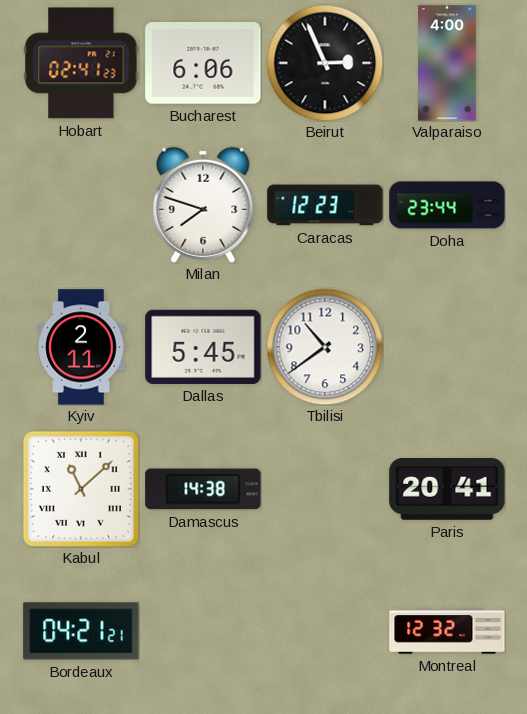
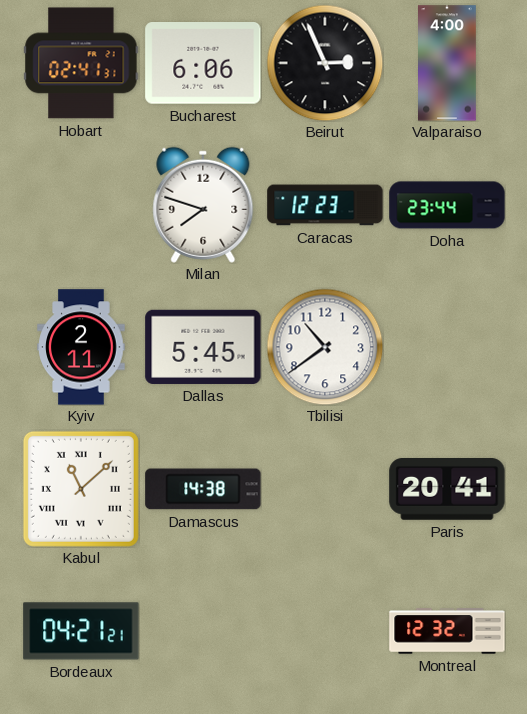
Hobart: 02:41:23 -> 02:41:31 (81, 63)
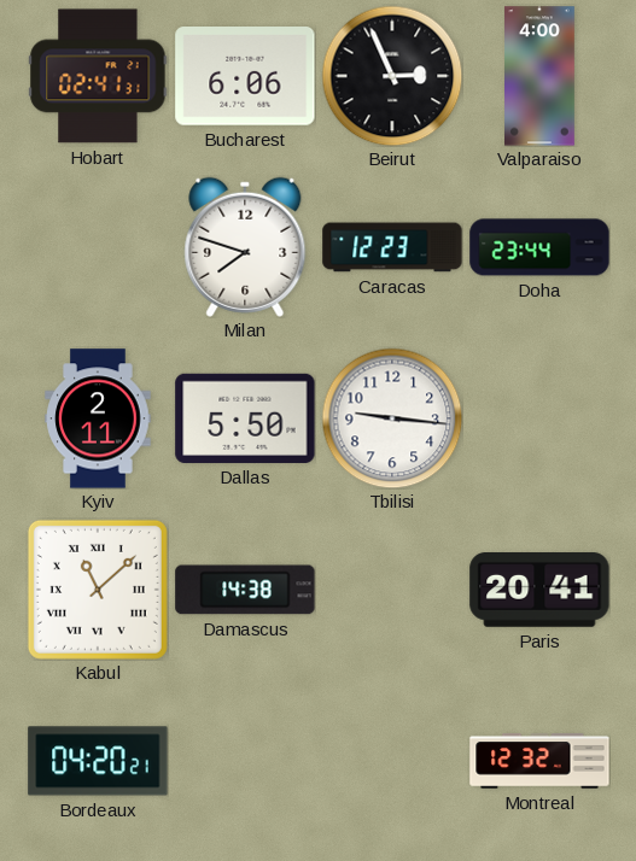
Dallas: 5:45 -> 5:50 (245, 418)
Tbilisi: 10:39 -> 9:16 (392, 418)
Bordeaux: 04:21 -> 04:20 (98, 761)
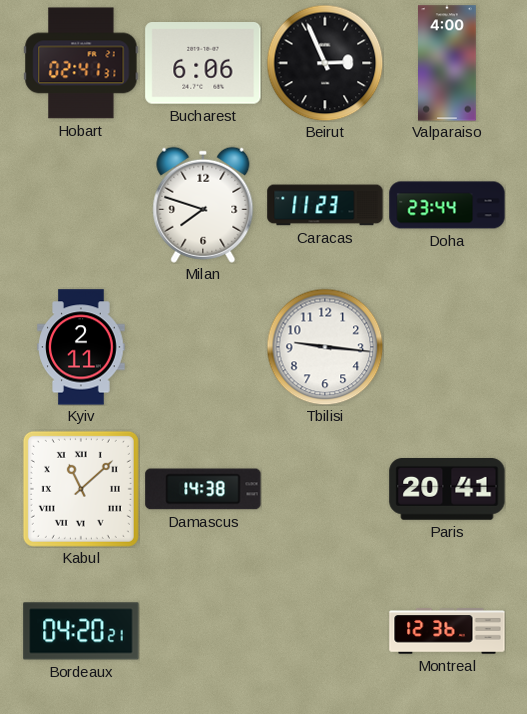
Caracas: 12:23 -> 11:23 (325, 205)
Dallas: 5:50 -> none (245, 418)
Montreal: 12:32 -> 12:36 (447, 631)
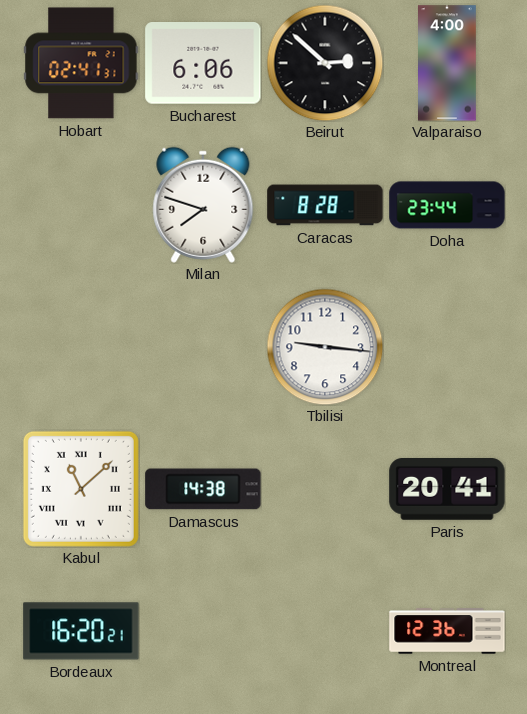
Beirut: 2:56 -> 2:52 (325, 63)
Caracas: 11:23 -> 8:28 (325, 205)
Kyiv: 2:11 -> none (81, 347)
Bordeaux: 04:20 -> 16:20 (81, 631)
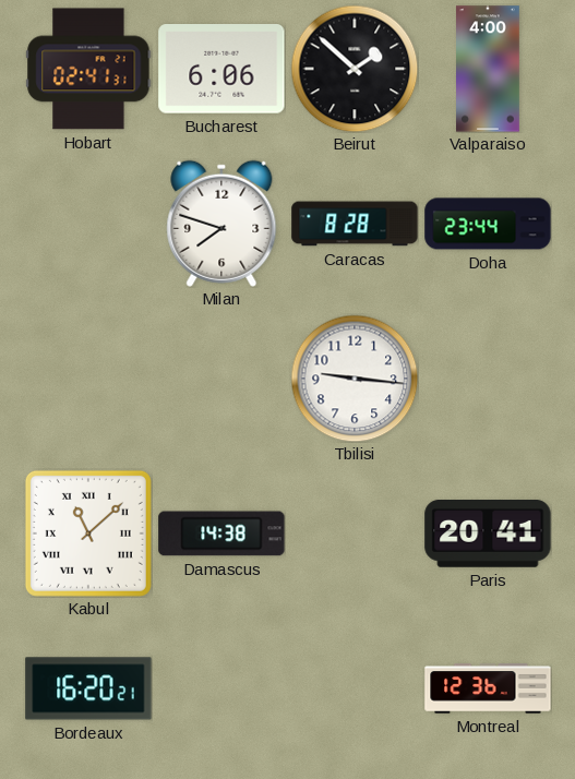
Beirut: 2:52 -> 1:52 (355, 69)
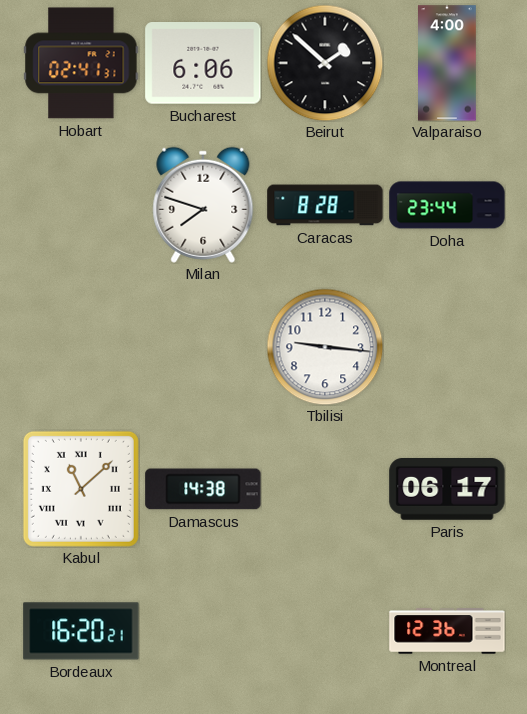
Paris: 20:41 -> 06:17 (447, 490)
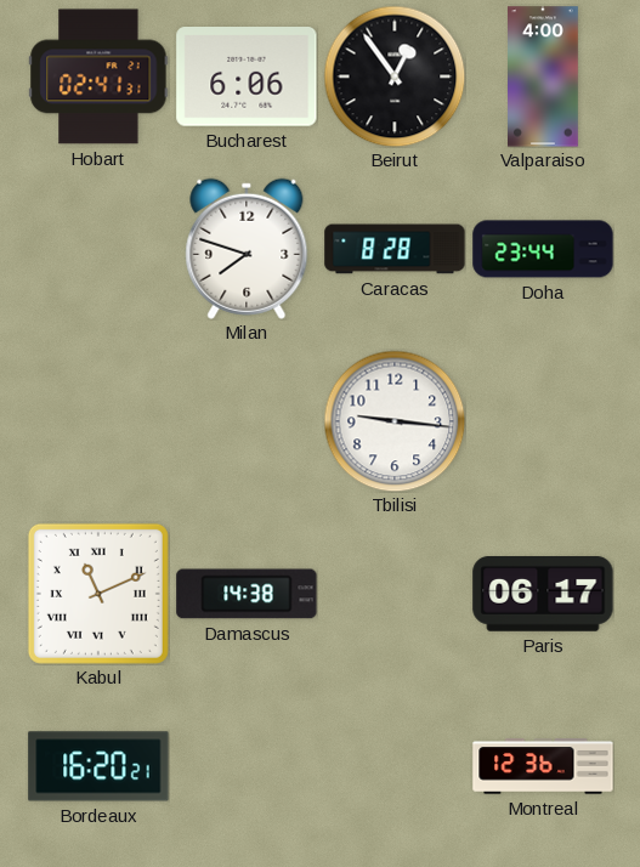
Beirut: 1:52 -> 12:54 (395, 76)
Kabul: 11:08 -> 11:11 (98, 594)
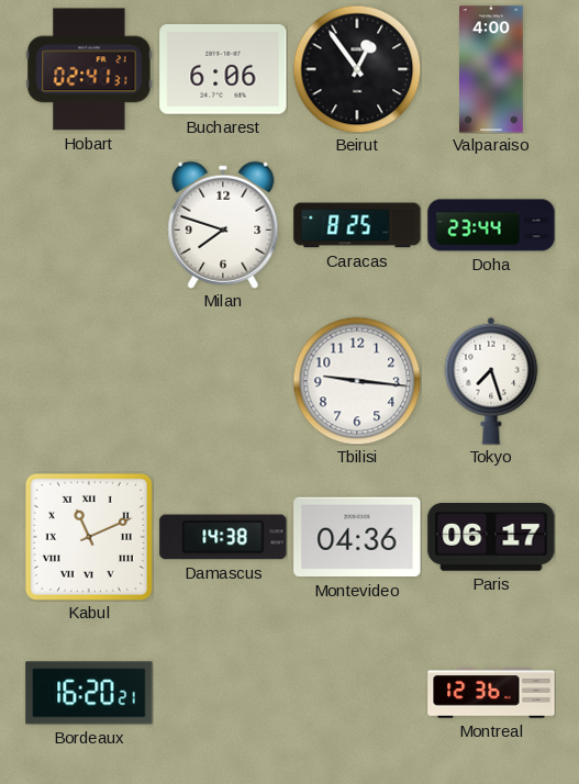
Caracas: 8:28 -> 8:25 (357, 225)
Tokyo: none -> 7:27 (491, 381)
Montevideo: none -> 04:36 (357, 537)
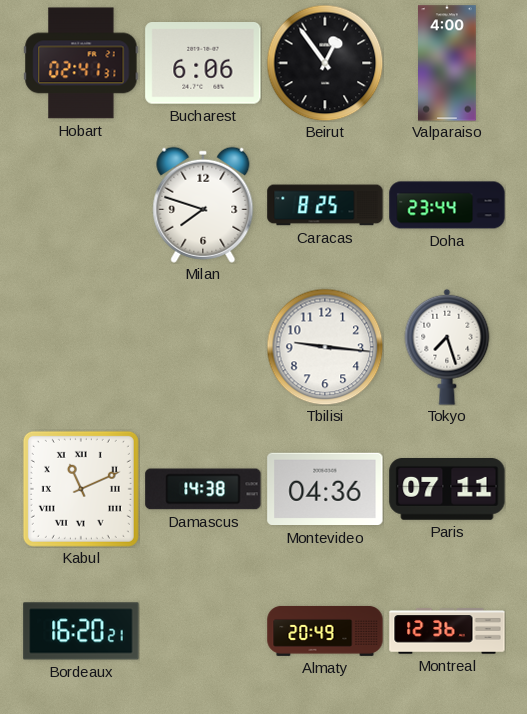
Paris: 06:17 -> 07:11 (447, 490)
Almaty: none -> 20:49 (325, 631)
